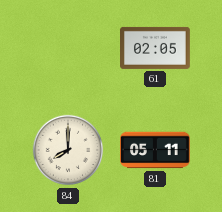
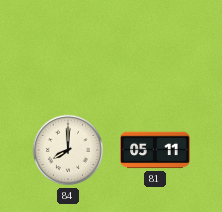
61: 02:05 -> none (156, 48)
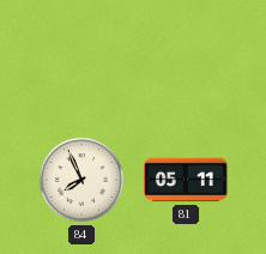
84: 8:00 -> 7:56 (81, 180)
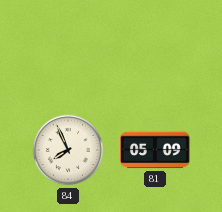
81: 05:11 -> 05:09 (156, 150)
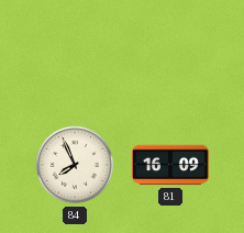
81: 05:09 -> 16:09 (171, 165)
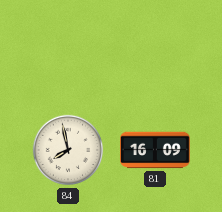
84: 7:56 -> 7:58 (68, 150)
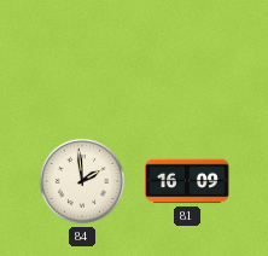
84: 7:58 -> 1:59 (82, 181)
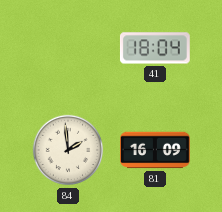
41: none -> 18:04 (155, 48)
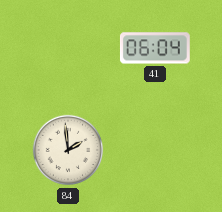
41: 18:04 -> 06:04 (155, 48)
81: 16:09 -> none (156, 150)
